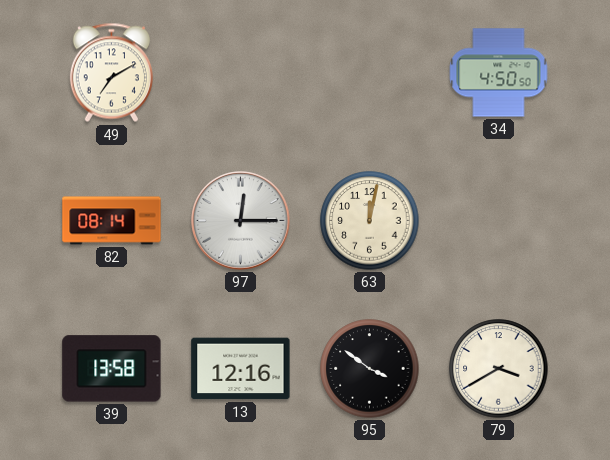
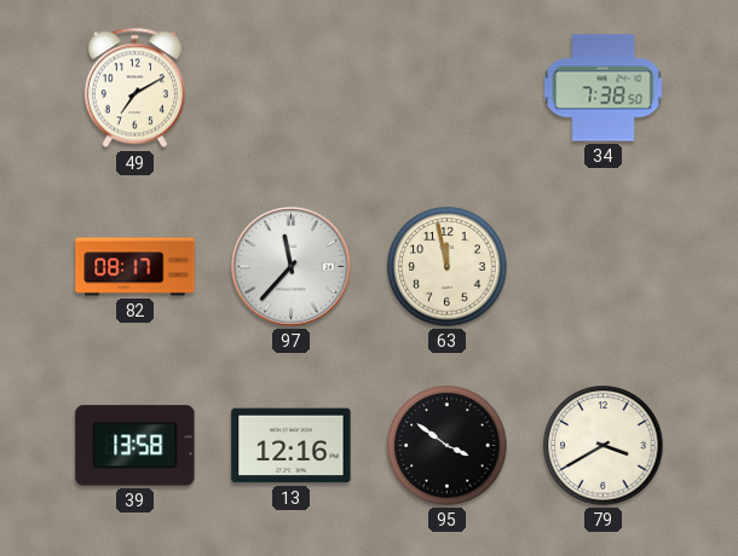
34: 4:50 -> 7:38 (604, 88)
82: 08:14 -> 08:17 (136, 267)
97: 12:15 -> 11:37 (292, 267)
63: 12:02 -> 11:58 (448, 267)
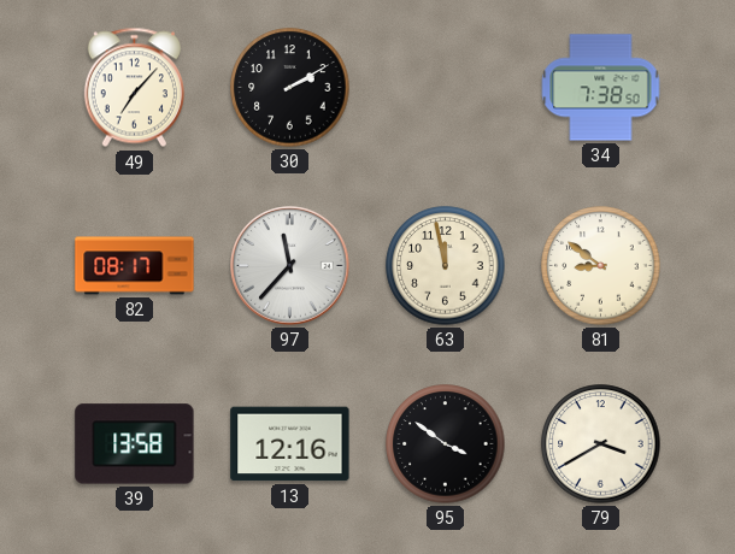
49: 7:10 -> 7:07 (134, 88)
30: none -> 2:10 (290, 88)
81: none -> 8:51 (601, 266)
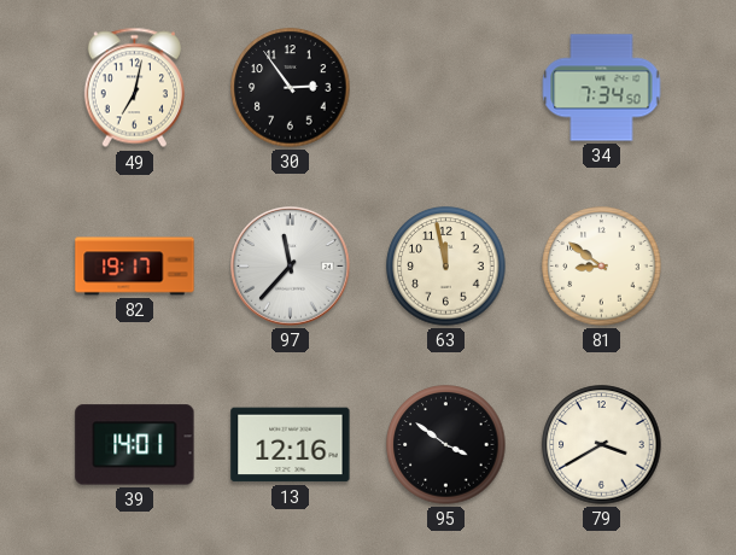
49: 7:07 -> 7:02 (134, 88)
30: 2:10 -> 2:54 (291, 88)
34: 7:38 -> 7:34 (602, 88)
82: 08:17 -> 19:17 (135, 267)
39: 13:58 -> 14:01 (135, 445)
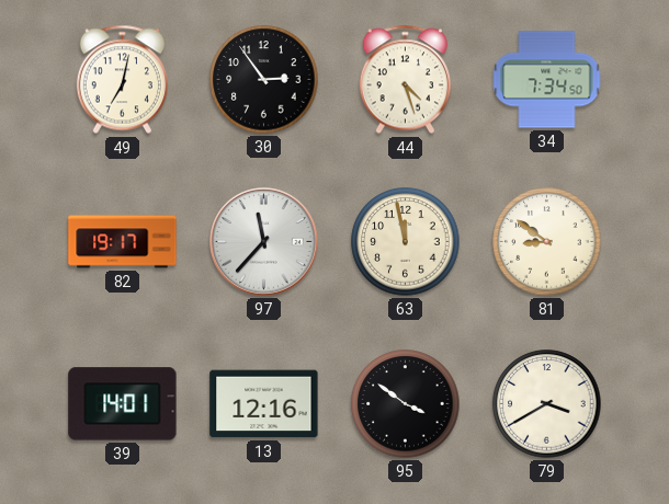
44: none -> 4:27 (405, 80)
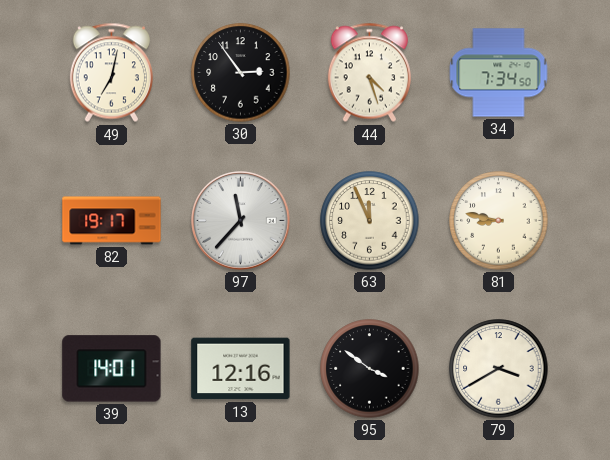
63: 11:58 -> 11:56 (370, 221)
81: 8:51 -> 8:47 (499, 221)
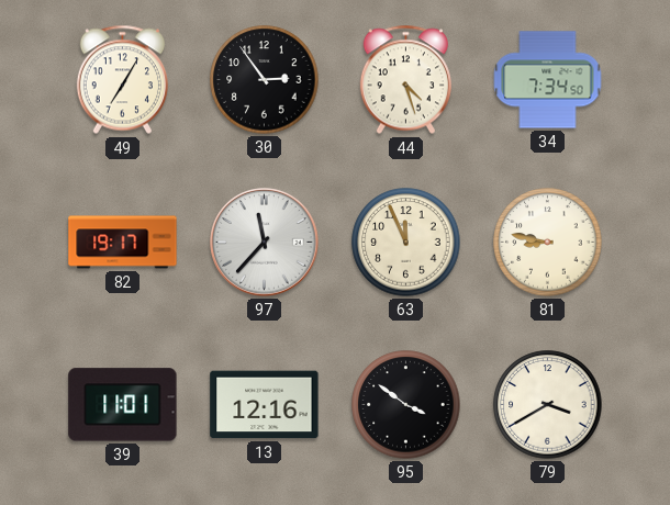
49: 7:02 -> 7:05 (122, 80)
39: 14:01 -> 11:01 (123, 405)
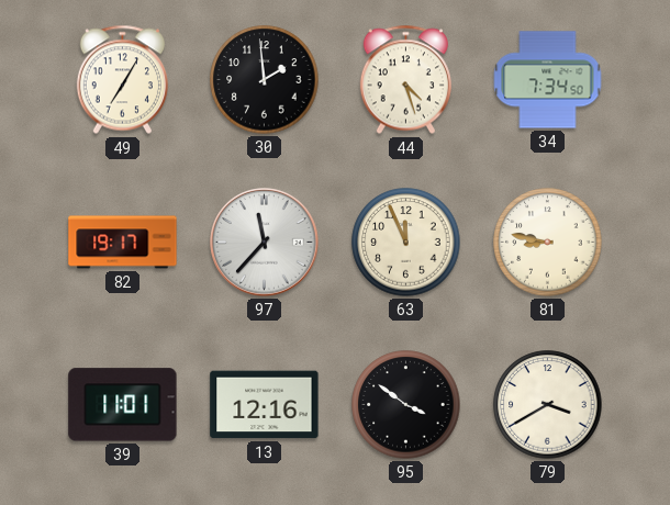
30: 2:54 -> 1:59 (265, 80)
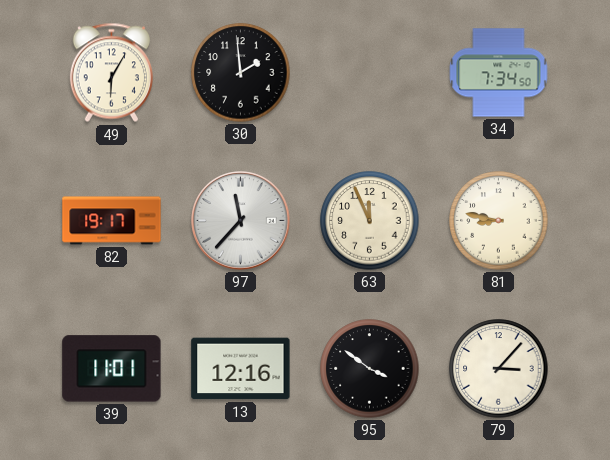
49: 7:05 -> 6:05 (111, 73)
44: 4:27 -> none (405, 80)
79: 3:40 -> 3:07 (499, 369)
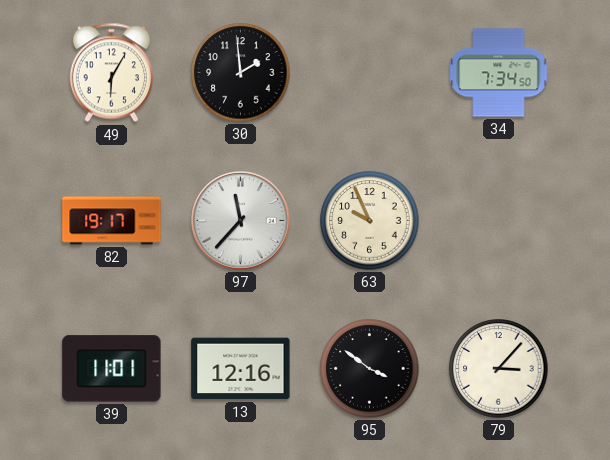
63: 11:56 -> 9:56 (370, 221)
81: 8:47 -> none (499, 221)
